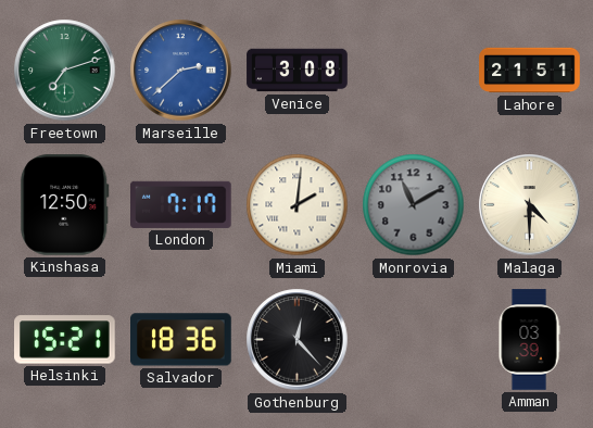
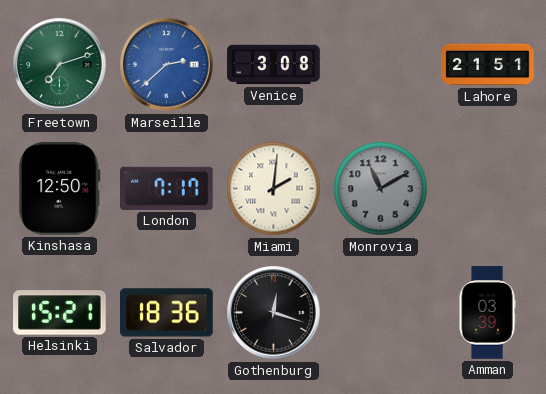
Malaga: 4:30 -> none (530, 205)
Gothenburg: 12:23 -> 12:18 (274, 313)
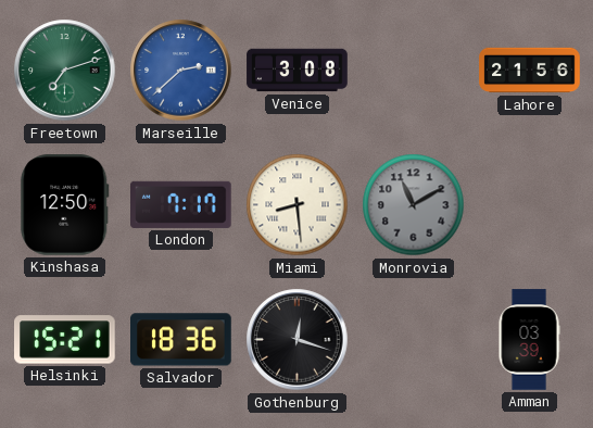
Lahore: 21:51 -> 21:56 (530, 71)
Miami: 2:01 -> 8:29 (298, 205)
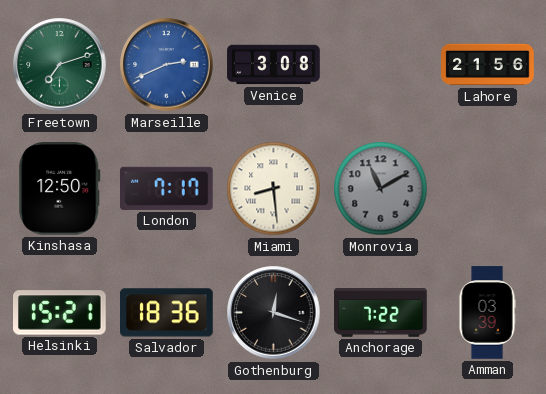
Marseille: 2:38 -> 2:41 (167, 65)
Anchorage: none -> 7:22 (381, 313)
